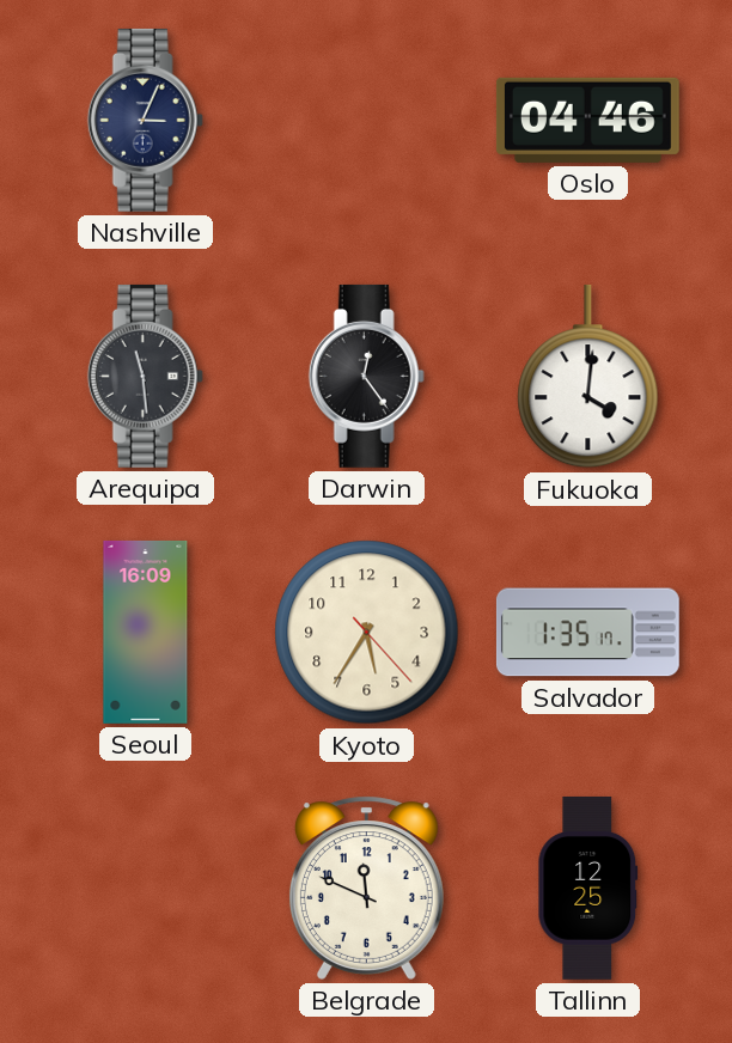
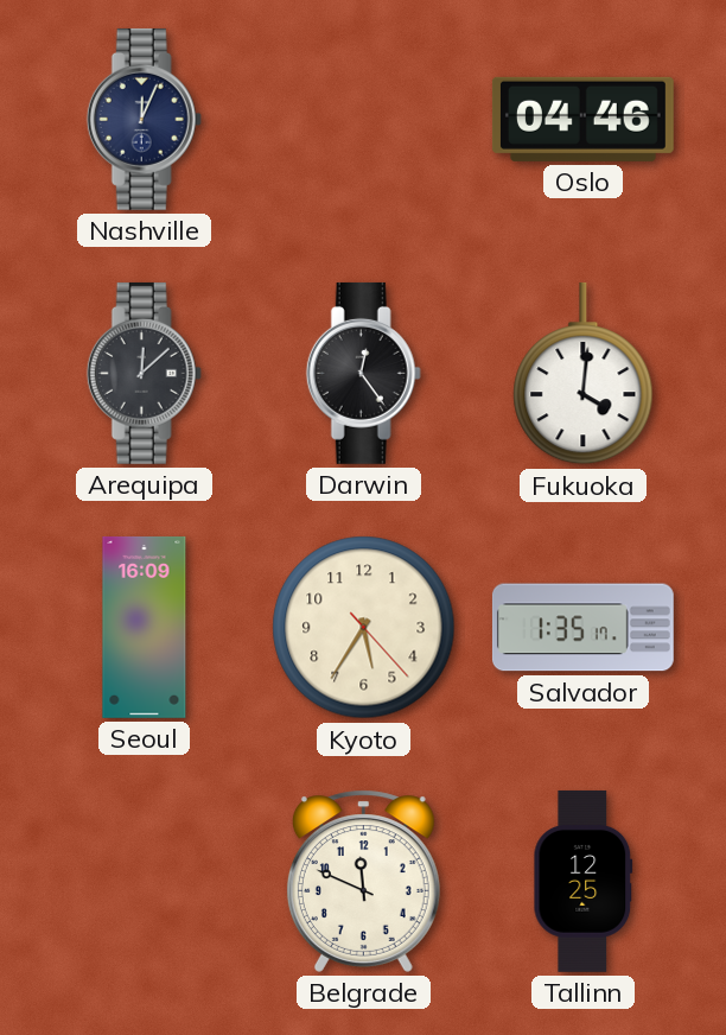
Nashville: 3:04 -> 12:04 (144, 119)
Arequipa: 11:29 -> 12:08 (144, 373)
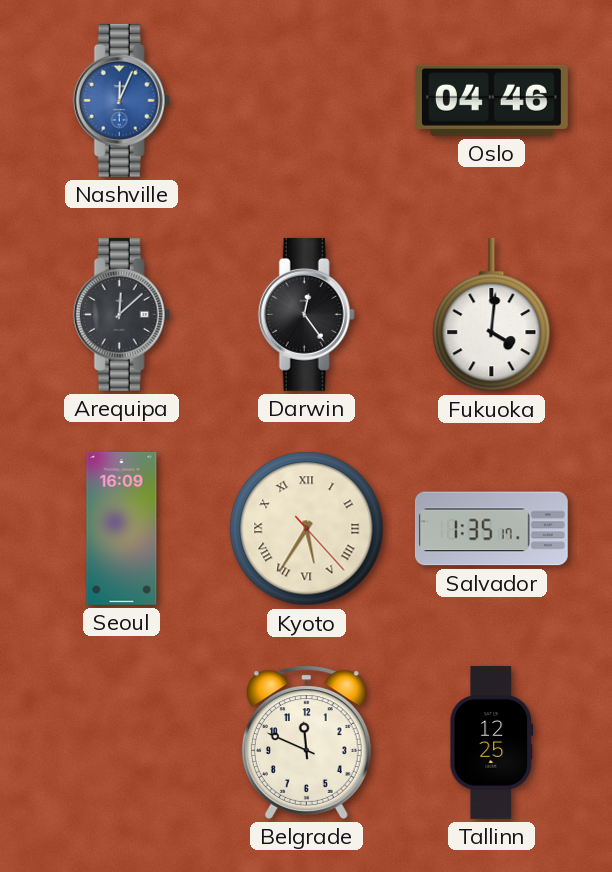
Nashville dial: navy -> blue (121, 100)
Kyoto numerals: Arabic -> Roman (307, 529)
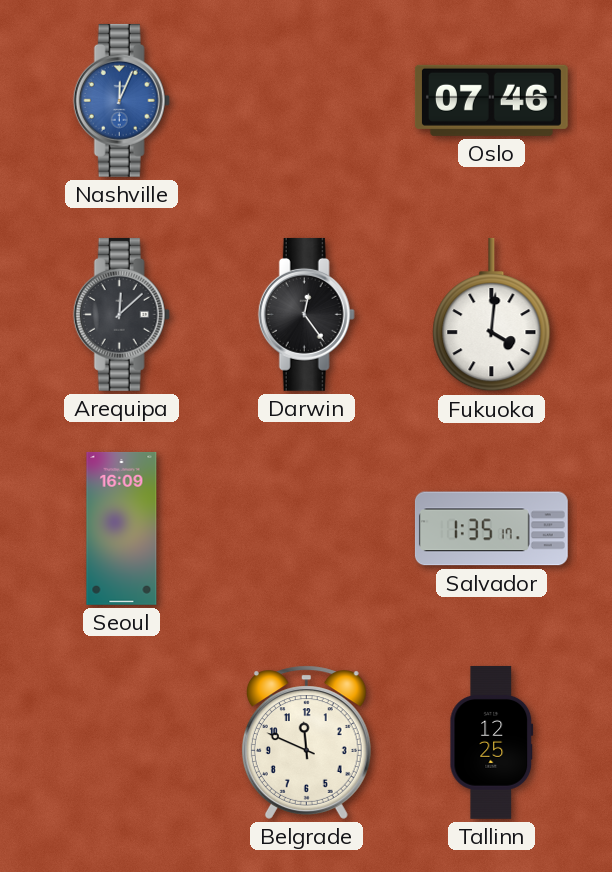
Oslo: 04:46 -> 07:46 (491, 100)
Kyoto: 5:35 -> none (307, 529)
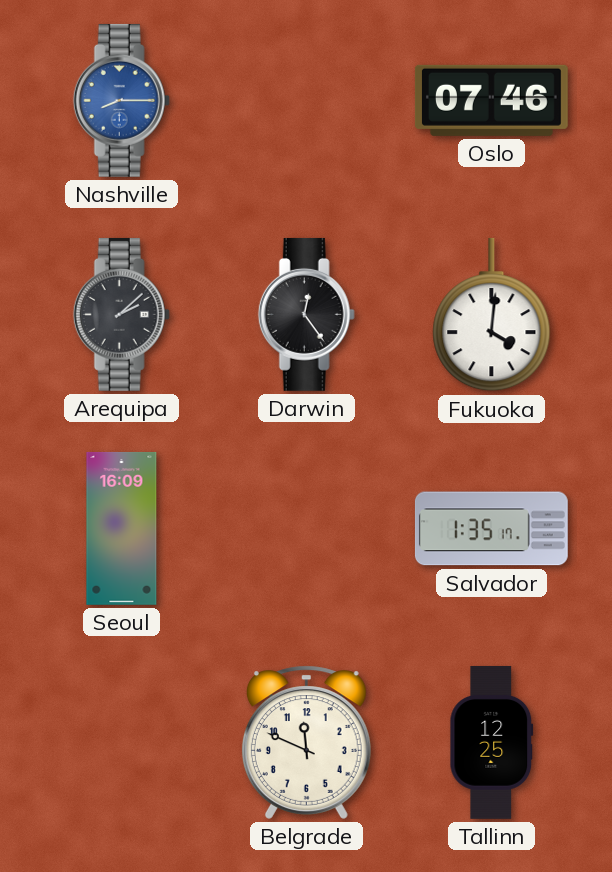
Nashville: 12:04 -> 8:15 (121, 100)
Arequipa: 12:08 -> 2:08 (121, 314)
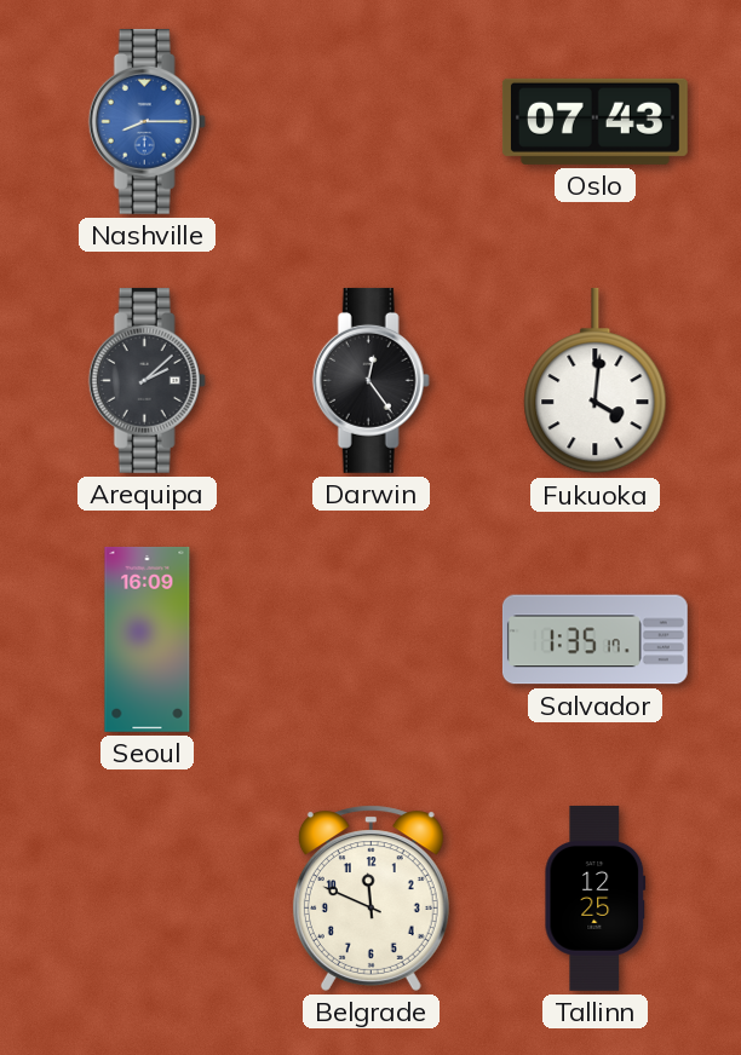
Oslo: 07:46 -> 07:43 (594, 121)
